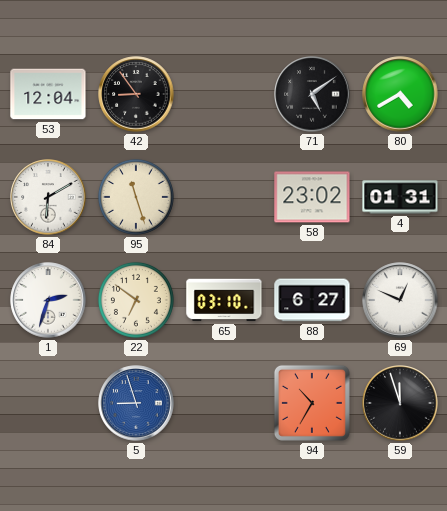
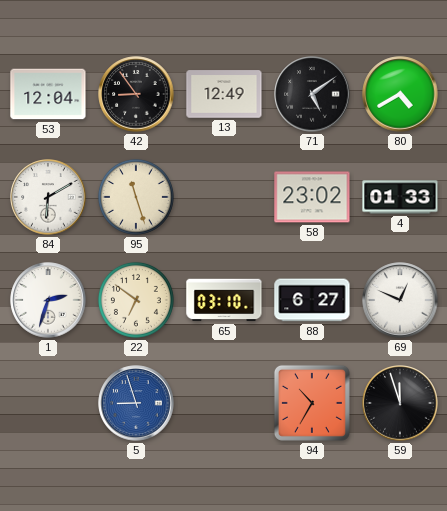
13: none -> 12:49 (224, 94)
4: 01:31 -> 01:33 (400, 197)
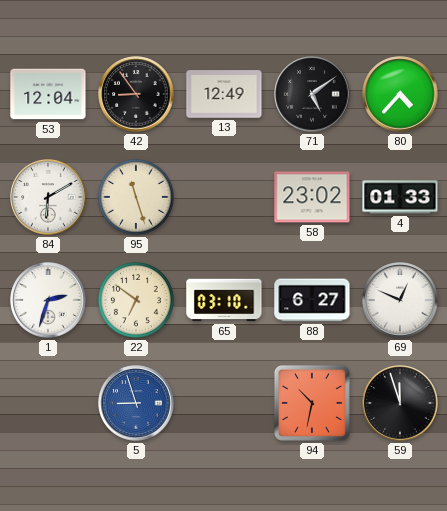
80: 4:40 -> 4:37 (400, 94)
94: 10:35 -> 10:32 (312, 403)
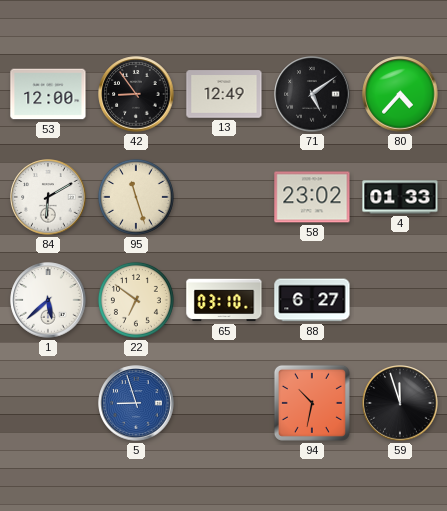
53: 12:04 -> 12:00 (48, 94)
1: 2:33 -> 5:38 (48, 300)
69: 12:49 -> none (400, 300)
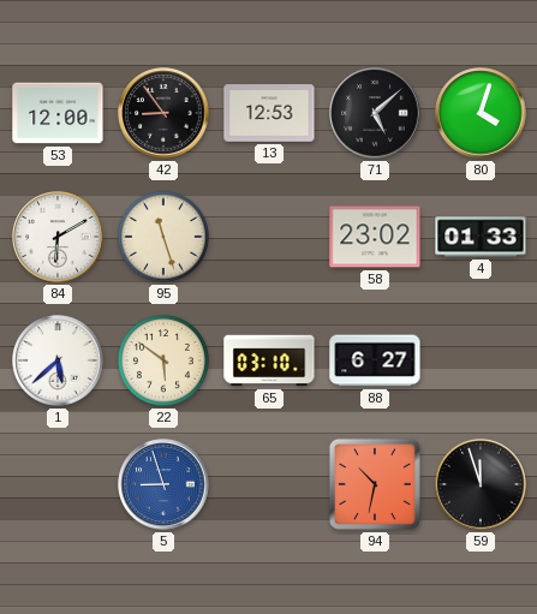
13: 12:49 -> 12:53 (269, 113)
71: 5:09 -> 5:08 (375, 113)
80: 4:37 -> 4:03 (481, 113)
22: 6:51 -> 5:51 (163, 360)
